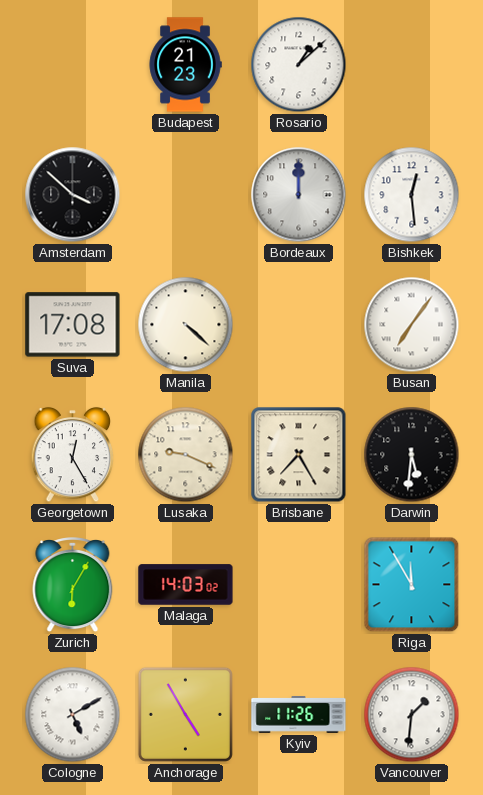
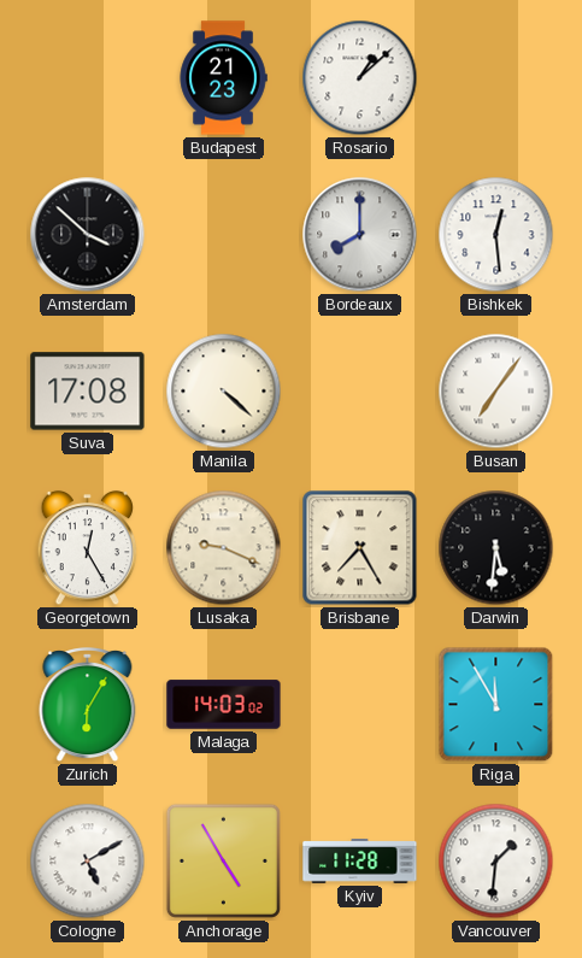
Bordeaux: 12:00 -> 8:00 (360, 235)
Kyiv: 11:26 -> 11:28 (360, 862)
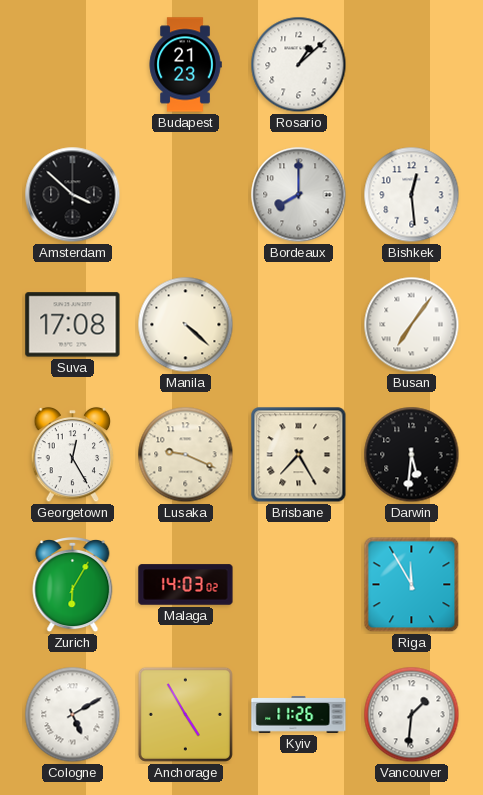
Kyiv: 11:28 -> 11:26 (299, 715)
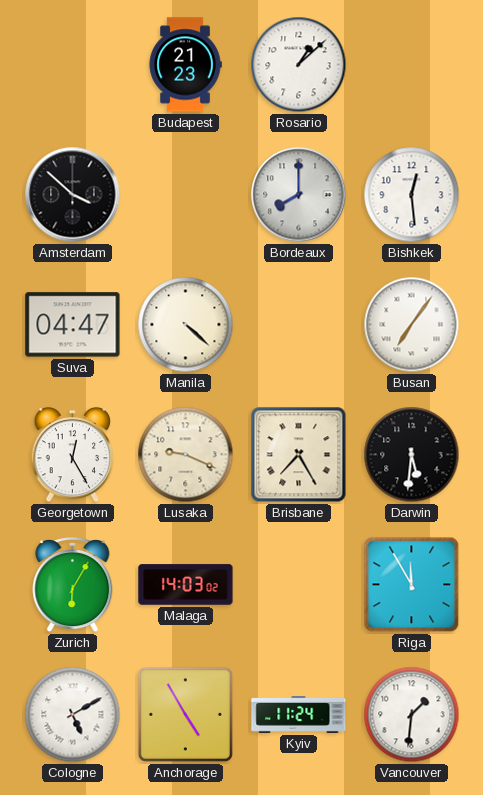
Suva: 17:08 -> 04:47 (73, 325)
Kyiv: 11:26 -> 11:24 (299, 715)
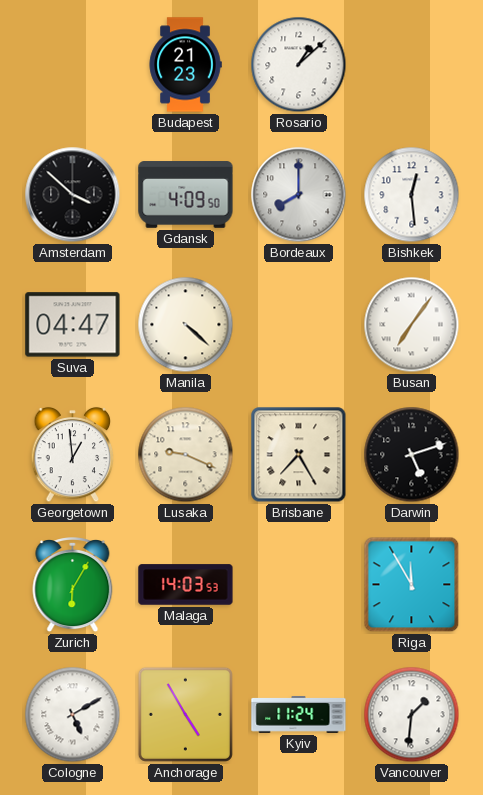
Gdansk: none -> 4:09 (186, 195)
Georgetown: 12:25 -> 12:59 (73, 455)
Darwin: 5:31 -> 5:12 (412, 455)
Malaga: 14:03:02 -> 14:03:53 (186, 585)
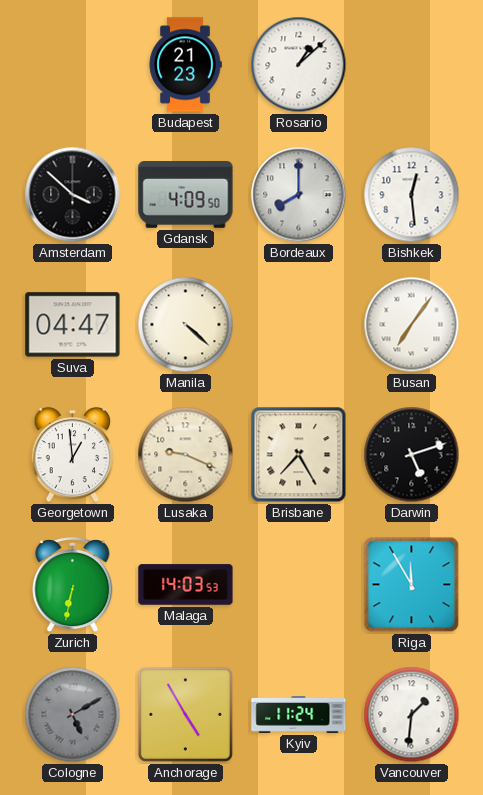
Zurich: 6:05 -> 6:32 (73, 586)
Cologne dial: white -> grey (73, 715)
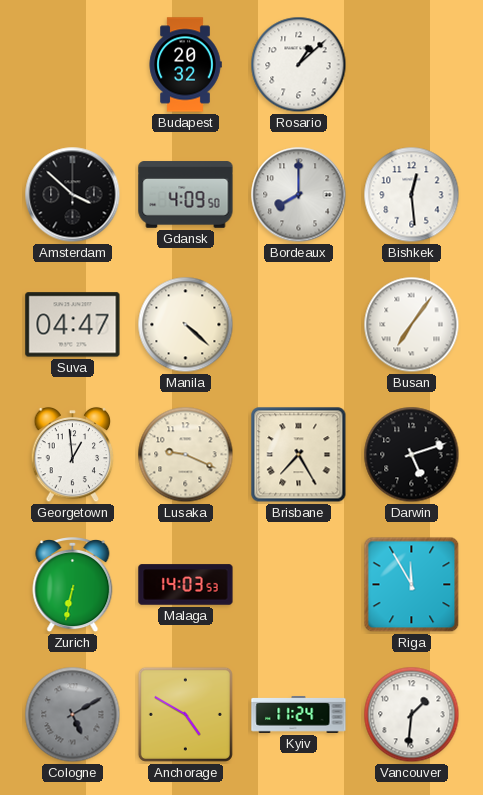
Budapest: 21:23 -> 20:32 (185, 65)
Anchorage: 4:55 -> 4:50 (185, 714)
